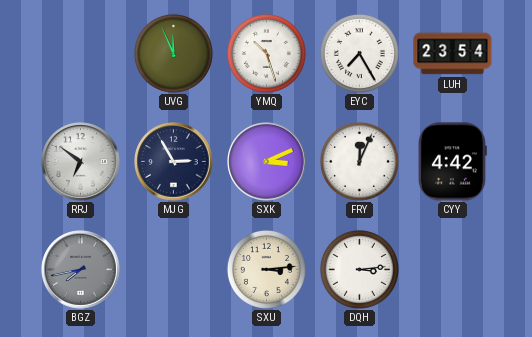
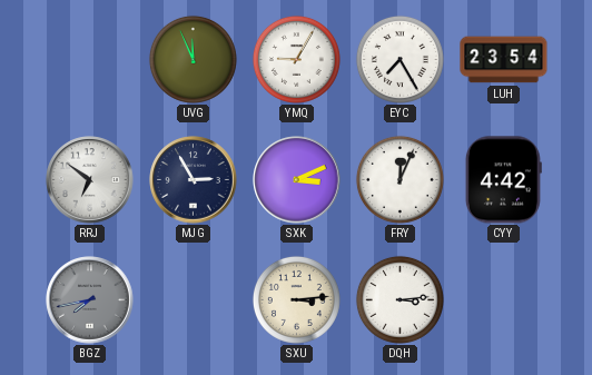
YMQ: 10:27 -> 9:05 (296, 59)
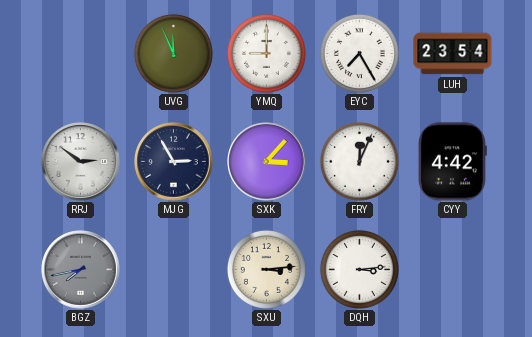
YMQ: 9:05 -> 9:00 (266, 53)
RRJ: 6:51 -> 2:51 (81, 162)
SXK: 3:11 -> 3:07 (267, 162)
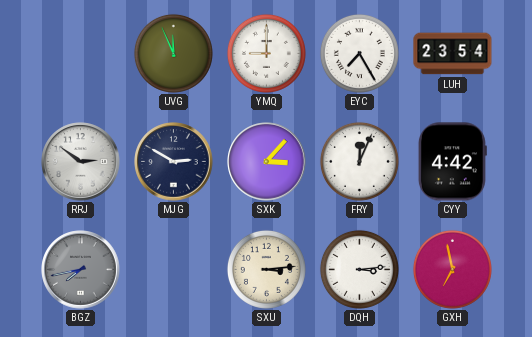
MJG: 2:55 -> 2:50 (174, 162)
GXH: none -> 6:58 (452, 269)
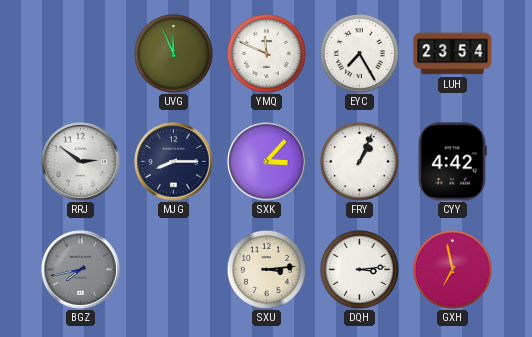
YMQ: 9:00 -> 11:49 (266, 53)
MJG: 2:50 -> 8:15 (174, 162)
FRY: 12:04 -> 1:04 (359, 161)
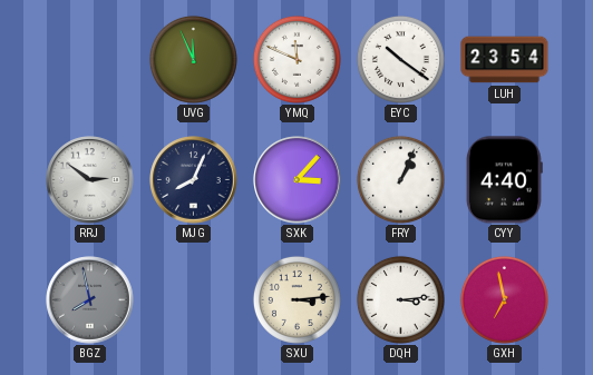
EYC: 7:25 -> 10:21 (400, 59)
MJG: 8:15 -> 8:04 (194, 180)
CYY: 4:42 -> 4:40 (504, 180)
BGZ: 7:43 -> 7:58 (90, 300)
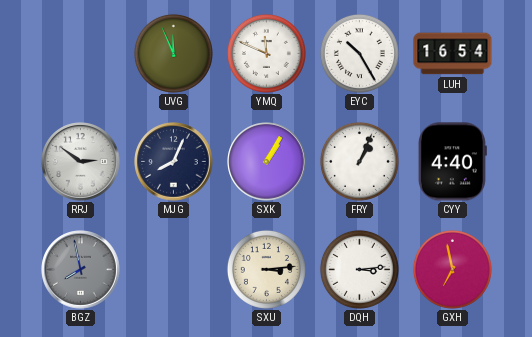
EYC: 10:21 -> 10:25 (359, 53)
LUH: 23:54 -> 16:54 (453, 54)
SXK: 3:07 -> 1:05 (267, 162)
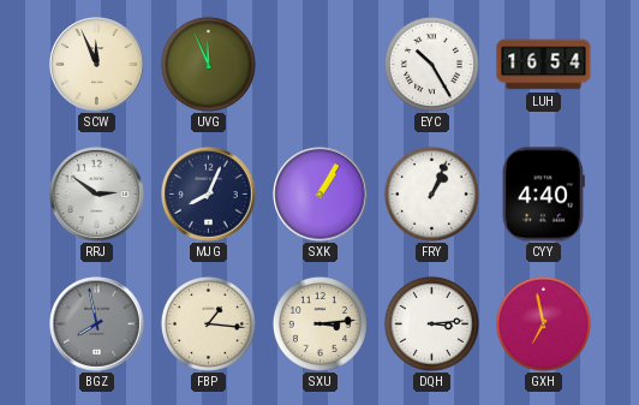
SCW: none -> 11:56 (97, 65)
YMQ: 11:49 -> none (266, 53)
FBP: none -> 1:16 (208, 323)
